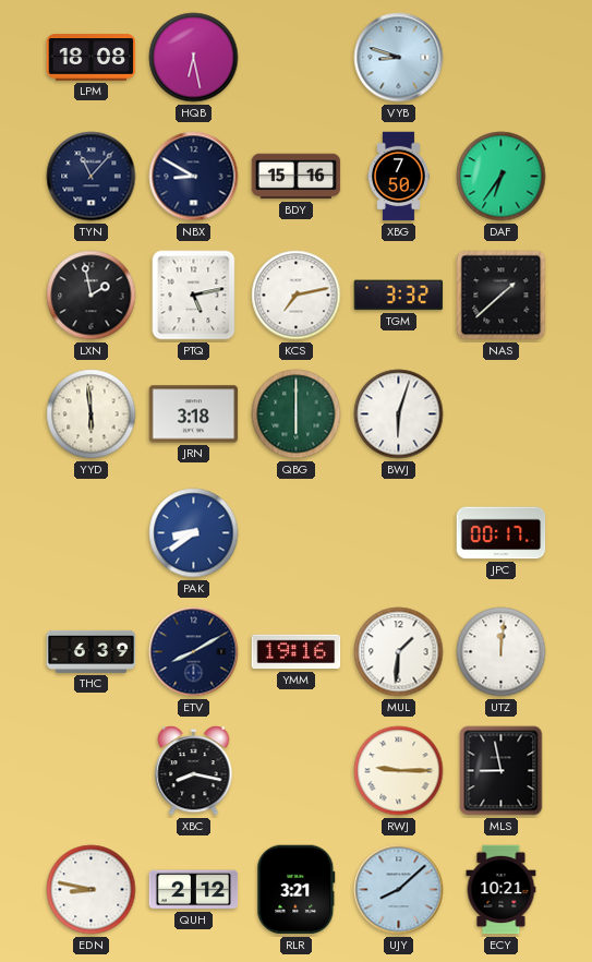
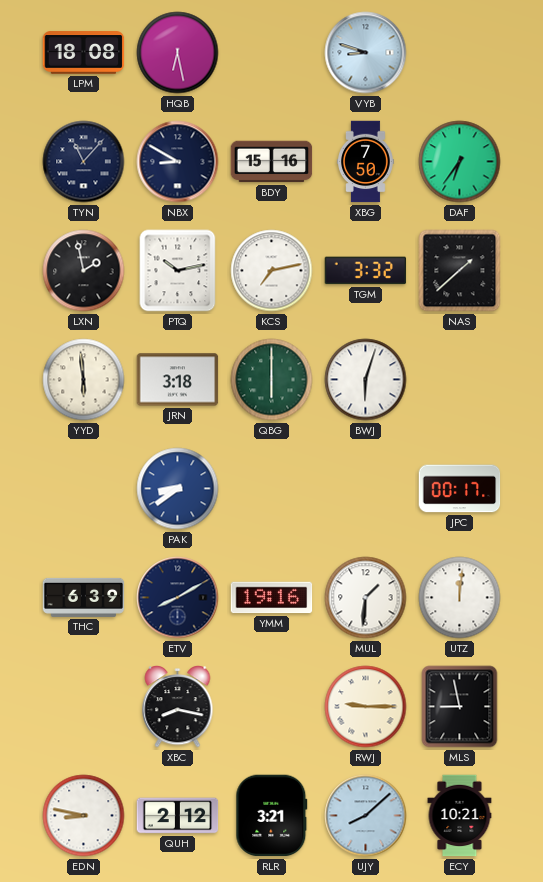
PTQ: 5:13 -> 10:13 (178, 271)
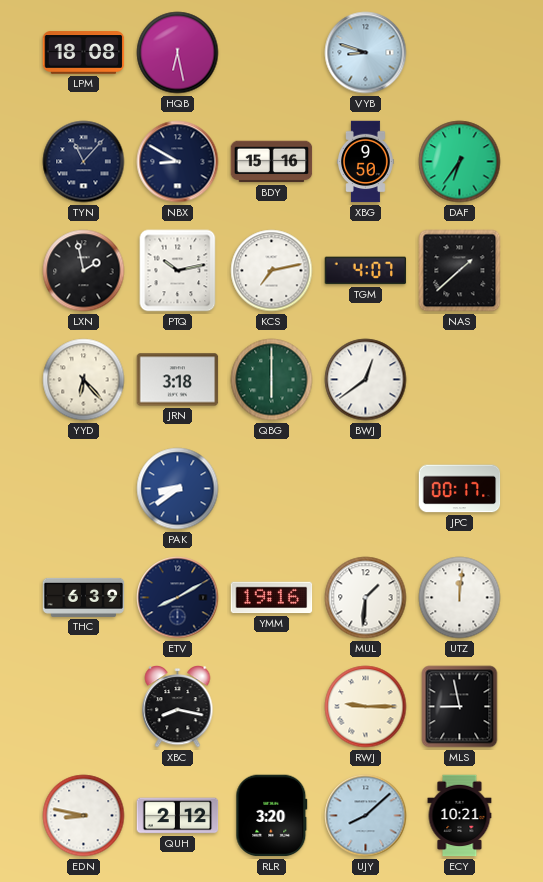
XBG: 7:50 -> 9:50 (366, 162)
TGM: 3:32 -> 4:07 (366, 271)
YYD: 5:59 -> 6:23 (84, 380)
BWJ: 6:03 -> 12:39 (366, 380)
RLR: 3:21 -> 3:20 (272, 816)
